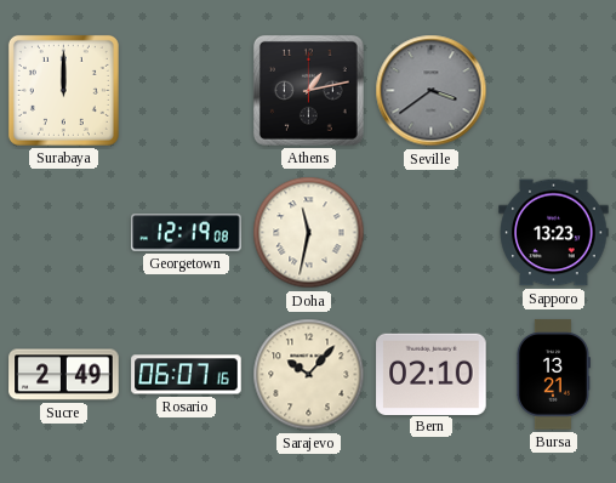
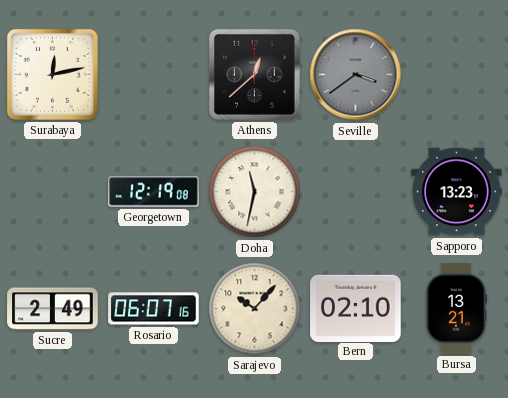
Surabaya: 12:00 -> 12:13 (52, 74)
Athens: 1:13 -> 12:38 (254, 74)
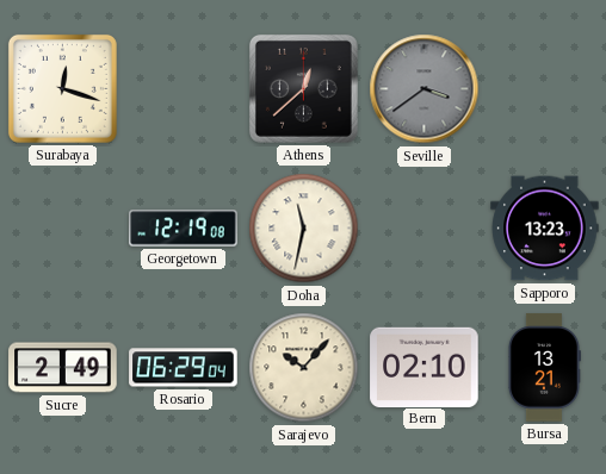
Surabaya: 12:13 -> 12:18 (62, 88)
Rosario: 06:07 -> 06:29 (184, 368)
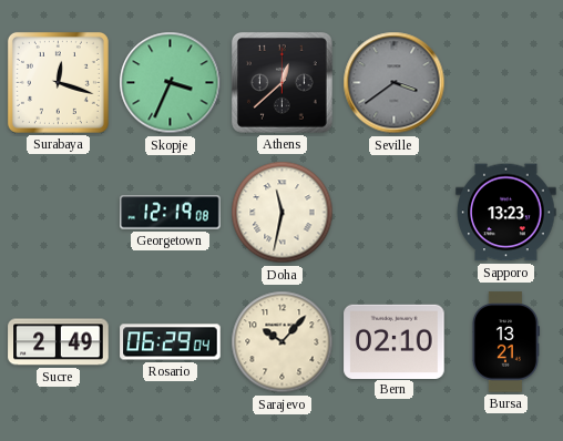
Skopje: none -> 3:34 (171, 83)
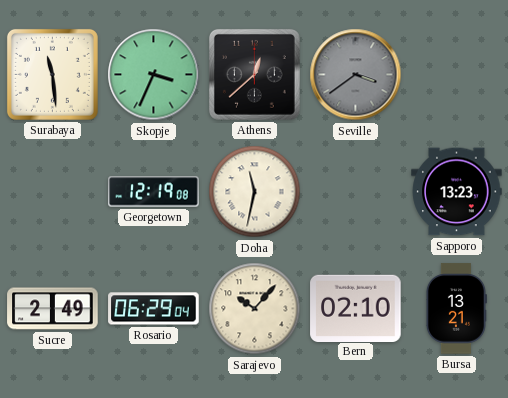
Surabaya: 12:18 -> 11:29 (52, 74)
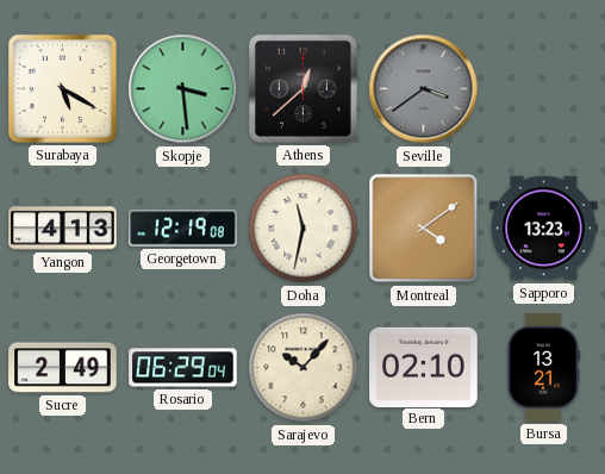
Surabaya: 11:29 -> 5:20 (62, 88)
Skopje: 3:34 -> 3:29 (183, 89)
Yangon: none -> 4:13 (63, 229)
Montreal: none -> 4:09 (424, 229)
